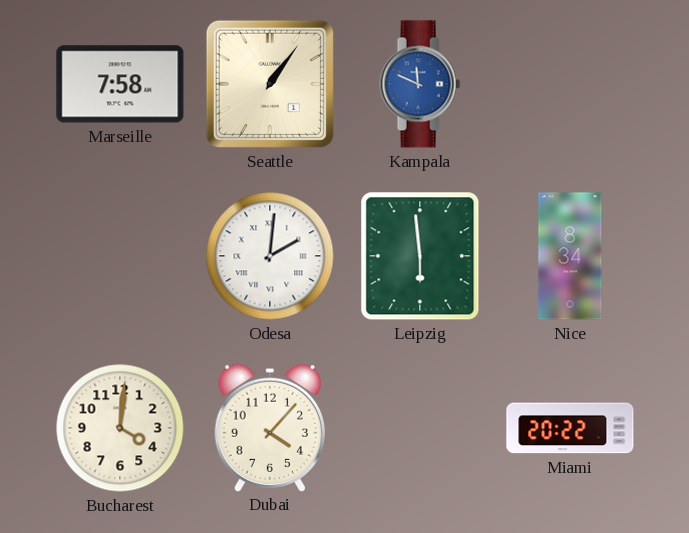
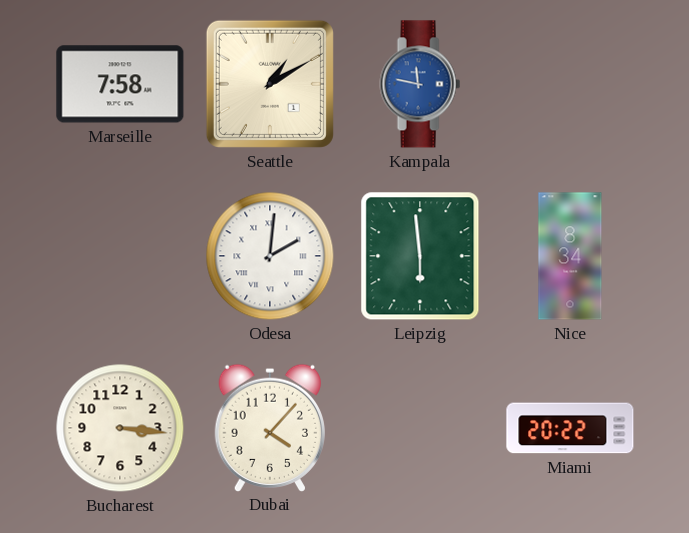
Seattle: 1:06 -> 1:10 (270, 84)
Kampala: 11:49 -> 11:47 (420, 84)
Bucharest: 4:01 -> 3:16 (120, 428)
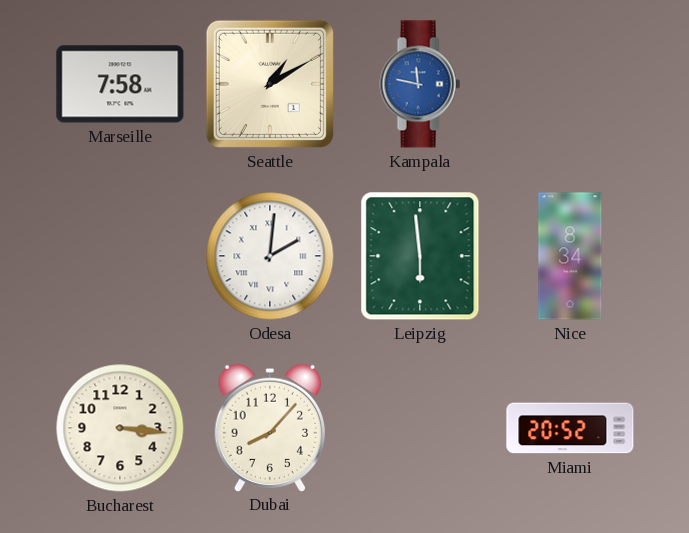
Dubai: 4:07 -> 8:07 (269, 427)
Miami: 20:22 -> 20:52 (570, 428)
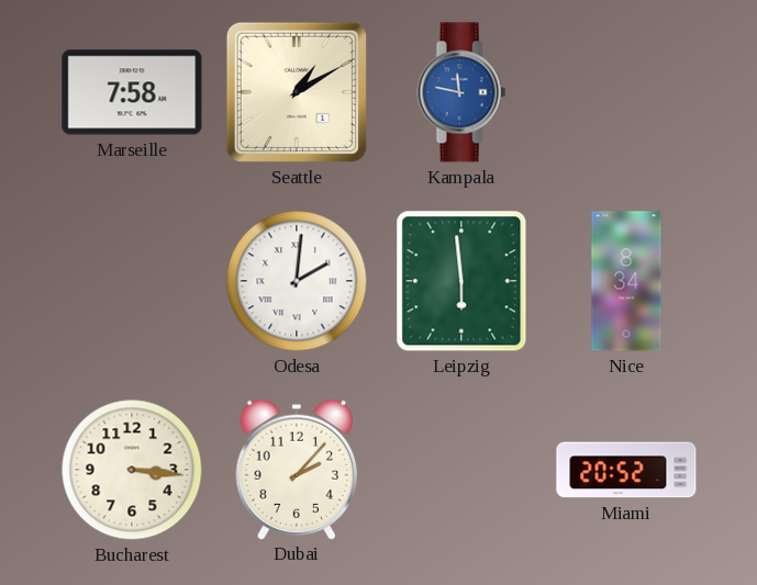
Dubai: 8:07 -> 2:07 (296, 469)
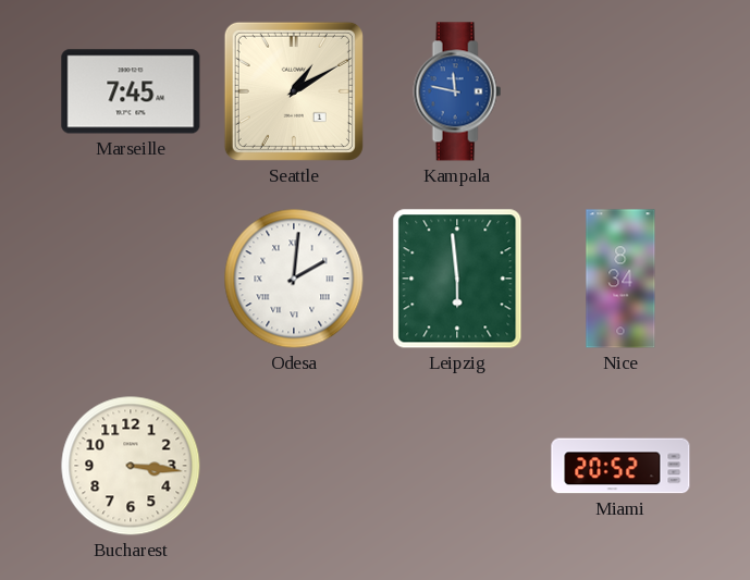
Marseille: 7:58 -> 7:45 (131, 91)
Dubai: 2:07 -> none (296, 469)
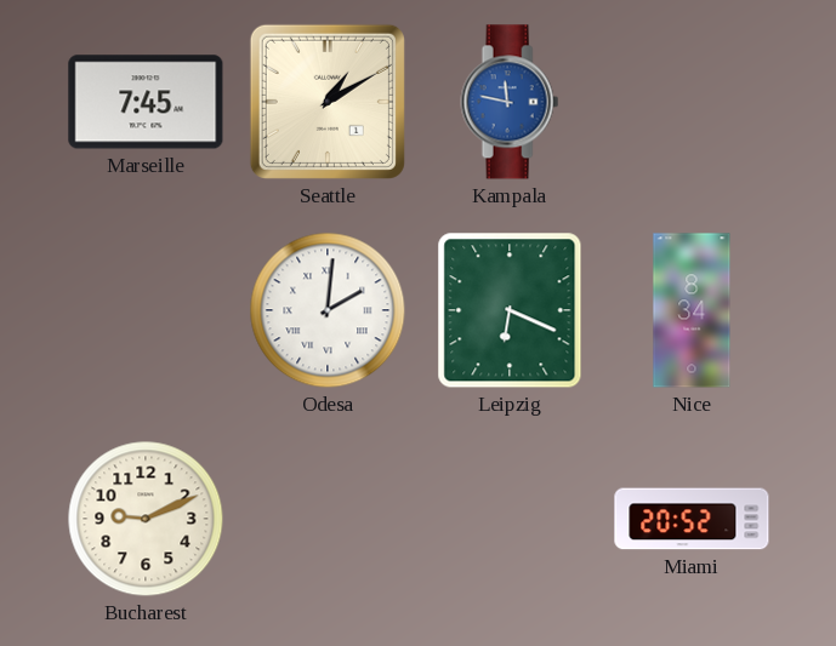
Leipzig: 5:59 -> 6:19 (510, 310)
Bucharest: 3:16 -> 9:11 (146, 519)
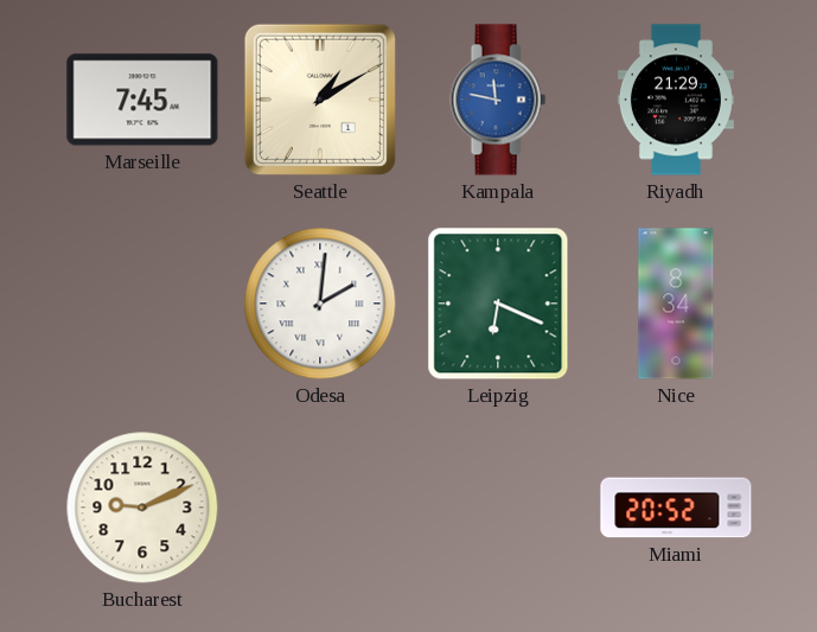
Riyadh: none -> 21:29 (676, 100)
